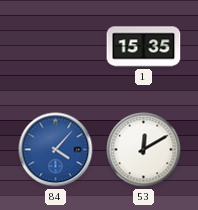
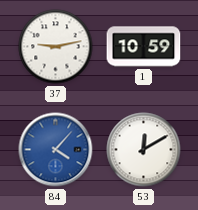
37: none -> 9:13 (56, 47)
1: 15:35 -> 10:59 (144, 47)
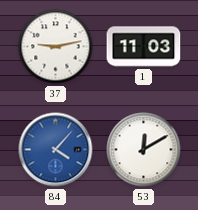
1: 10:59 -> 11:03 (144, 47)
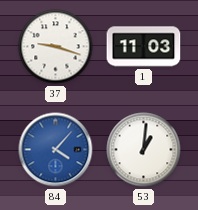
37: 9:13 -> 9:18 (56, 47)
53: 12:10 -> 1:01 (144, 150)
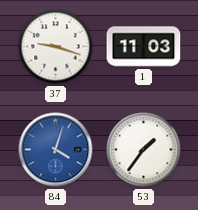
84: 4:07 -> 4:03 (56, 150)
53: 1:01 -> 1:36 (144, 150)
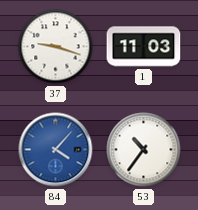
84: 4:03 -> 4:07 (56, 150)
53: 1:36 -> 10:36 (144, 150)
